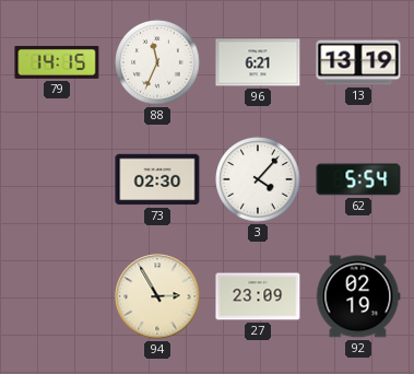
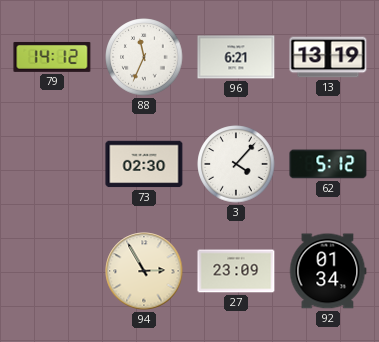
79: 14:15 -> 14:12 (52, 57)
62: 5:54 -> 5:12 (328, 164)
92: 02:19 -> 01:34 (328, 271)
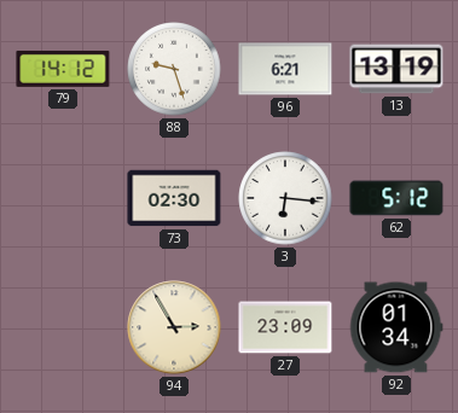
88: 11:34 -> 9:27 (174, 69)
3: 4:07 -> 6:16 (285, 198)
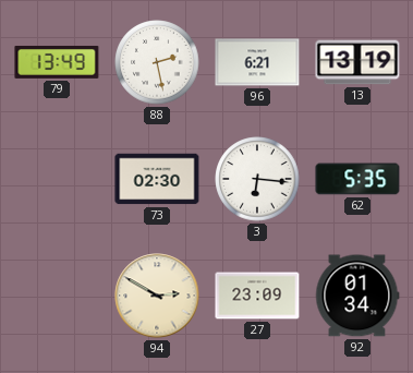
79: 14:12 -> 13:49 (57, 62)
88: 9:27 -> 2:28 (157, 62)
62: 5:12 -> 5:35 (357, 179)
94: 2:55 -> 2:50 (157, 296)
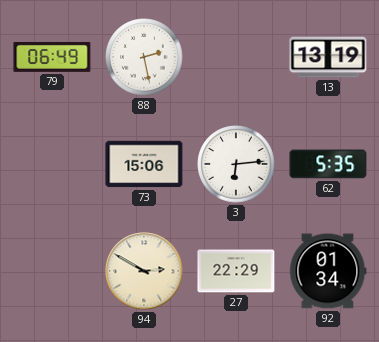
79: 13:49 -> 06:49 (52, 57)
96: 6:21 -> none (257, 62)
73: 02:30 -> 15:06 (144, 164)
3: 6:16 -> 6:14 (236, 164)
27: 23:09 -> 22:29 (236, 271)
